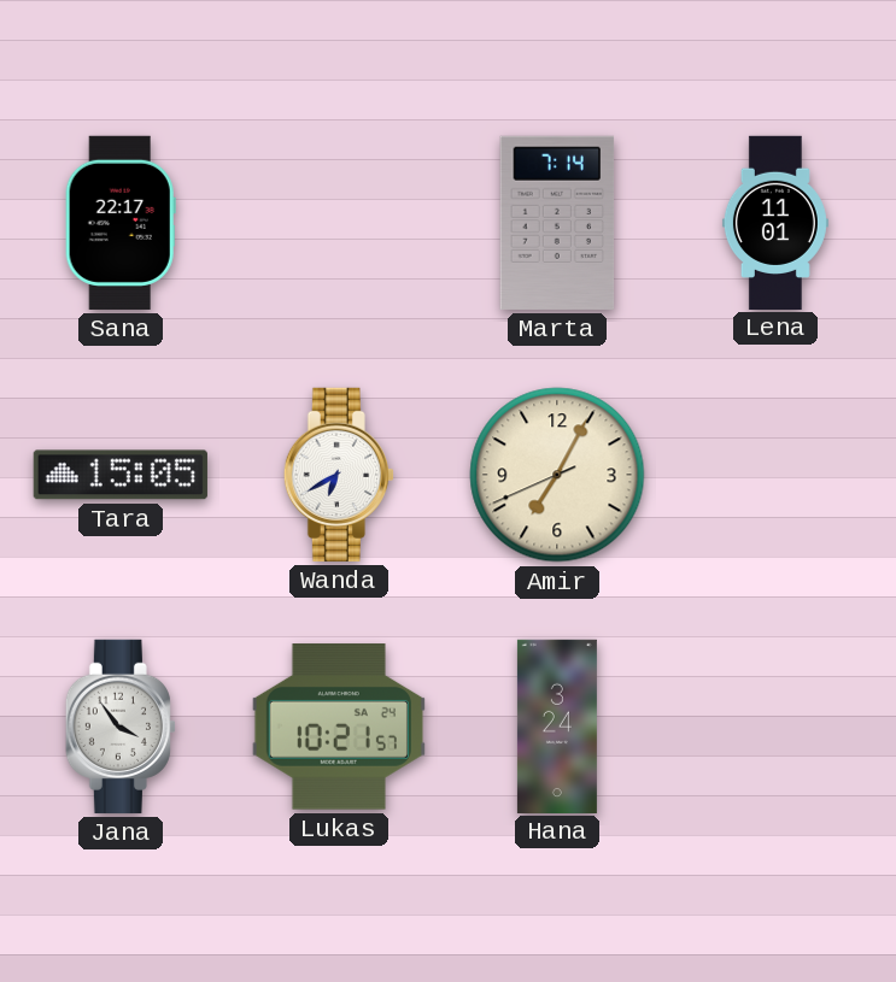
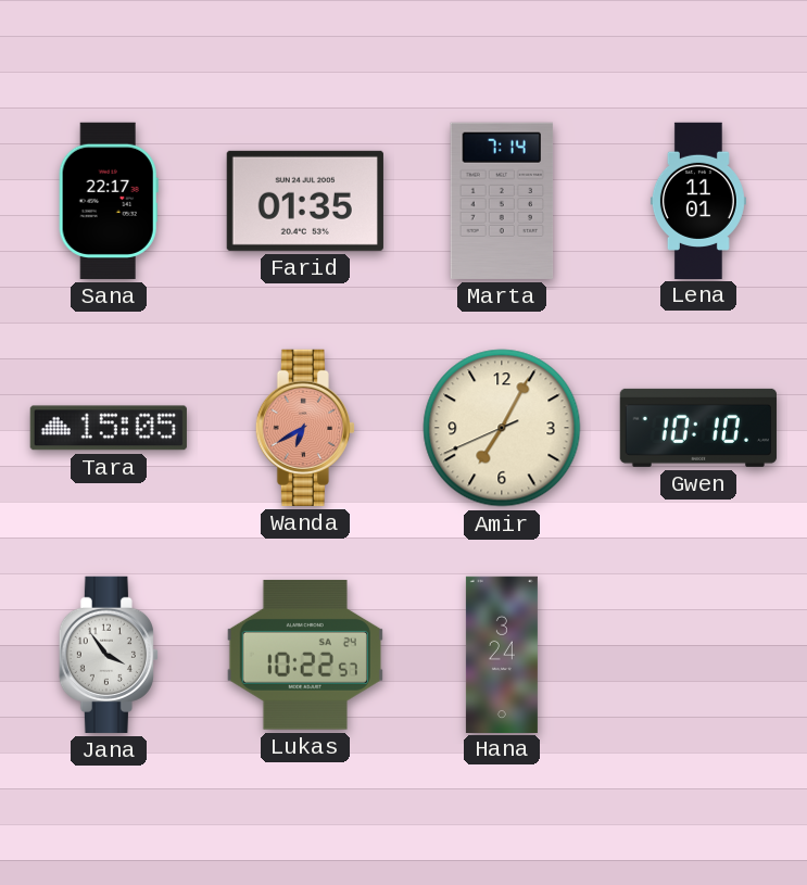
Farid: none -> 01:35 (305, 201)
Wanda dial: white -> salmon (305, 428)
Gwen: none -> 10:10 (698, 428)
Lukas: 10:21 -> 10:22 (305, 655)
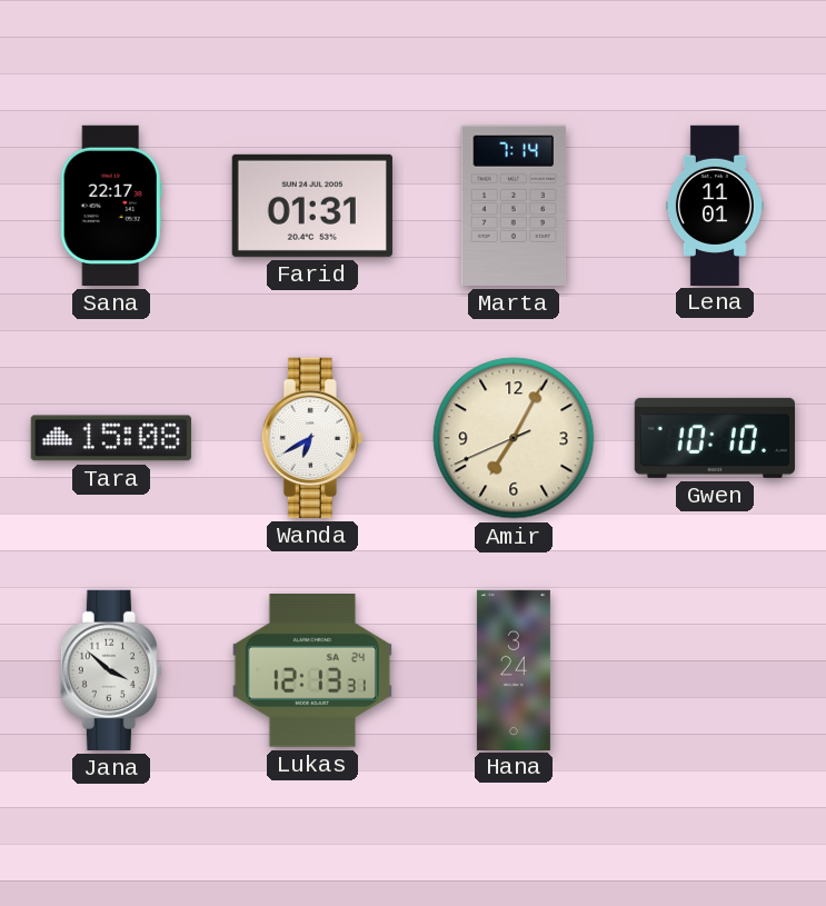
Farid: 01:35 -> 01:31 (312, 206)
Tara: 15:05 -> 15:08 (111, 438)
Wanda dial: salmon -> white (312, 438)
Jana: 3:54 -> 3:52 (111, 670)
Lukas: 10:22 -> 12:13 (312, 670)
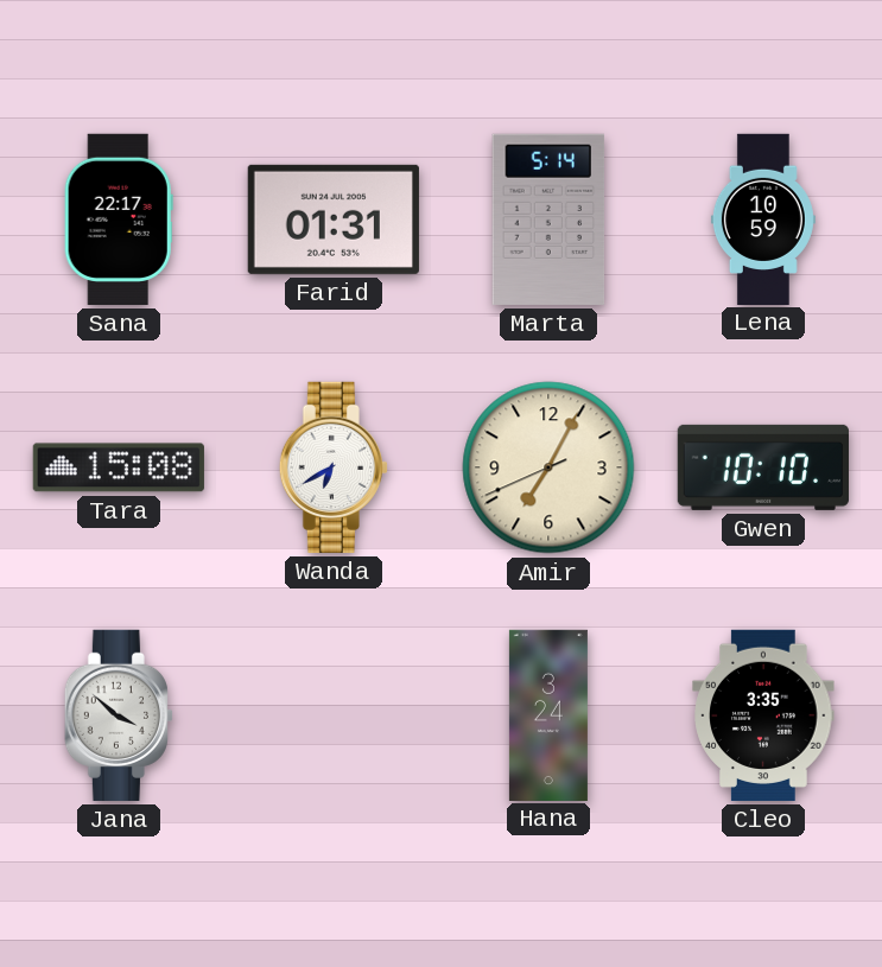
Marta: 7:14 -> 5:14 (548, 220)
Lena: 11:01 -> 10:59 (763, 218)
Lukas: 12:13 -> none (312, 670)
Cleo: none -> 3:35 (763, 715)
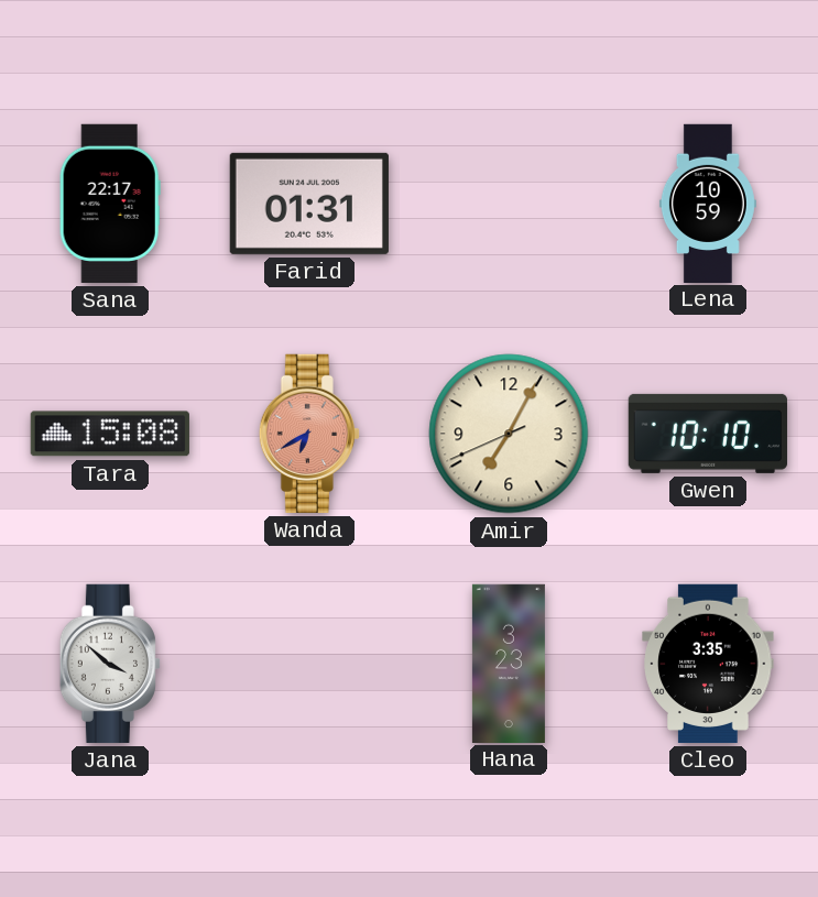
Marta: 5:14 -> none (548, 220)
Wanda dial: white -> salmon (309, 434)
Hana: 3:24 -> 3:23 (509, 663)
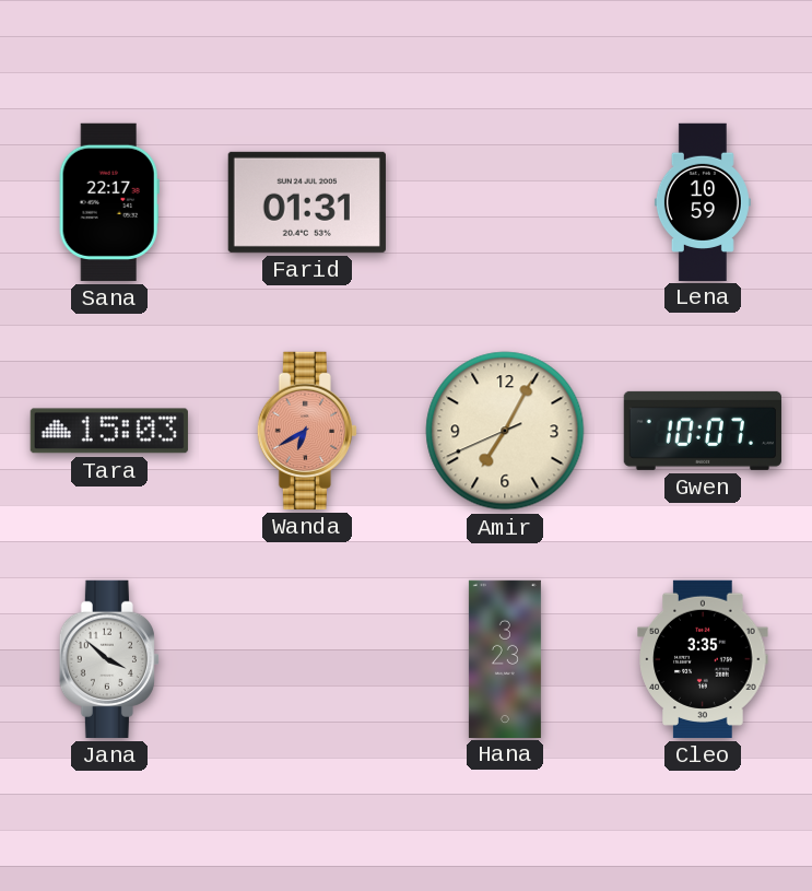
Tara: 15:08 -> 15:03 (109, 431)
Gwen: 10:10 -> 10:07 (703, 431)
